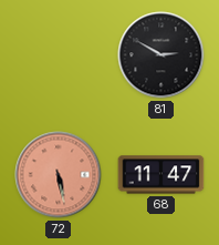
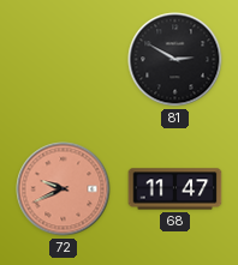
72: 5:28 -> 9:41 (64, 189)
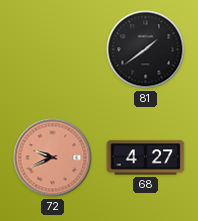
81: 2:50 -> 1:39 (146, 50)
68: 11:47 -> 4:27 (146, 158)
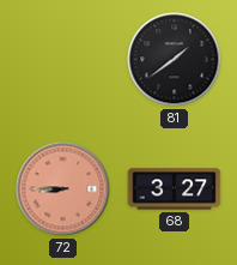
72: 9:41 -> 8:45 (63, 189)
68: 4:27 -> 3:27 (175, 189)
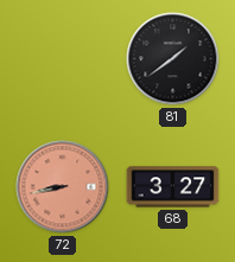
72: 8:45 -> 8:43 (63, 187)
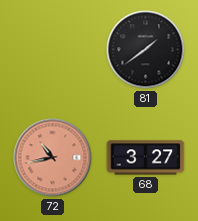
72: 8:43 -> 10:43 (53, 158)
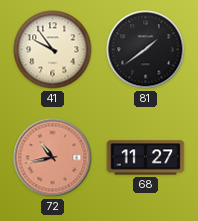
41: none -> 9:54 (53, 50)
68: 3:27 -> 11:27 (146, 158)
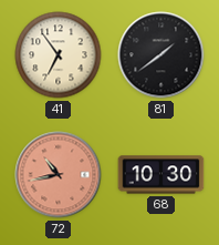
41: 9:54 -> 6:54 (59, 55)
68: 11:27 -> 10:30 (161, 175)
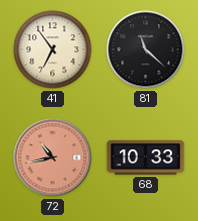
81: 1:39 -> 11:22 (146, 50)
68: 10:30 -> 10:33 (146, 158)
